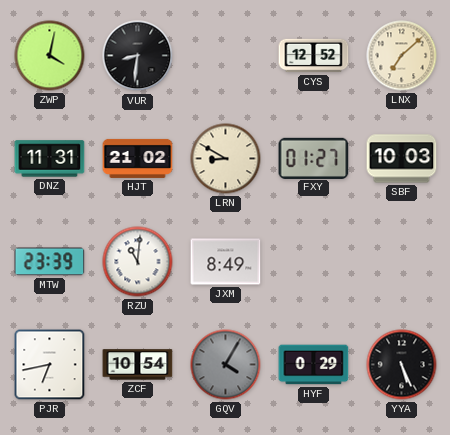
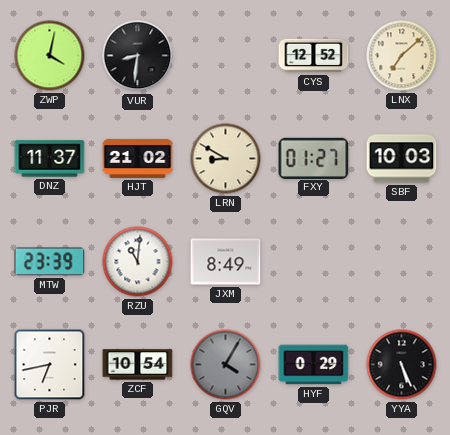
DNZ: 11:31 -> 11:37 (50, 159)
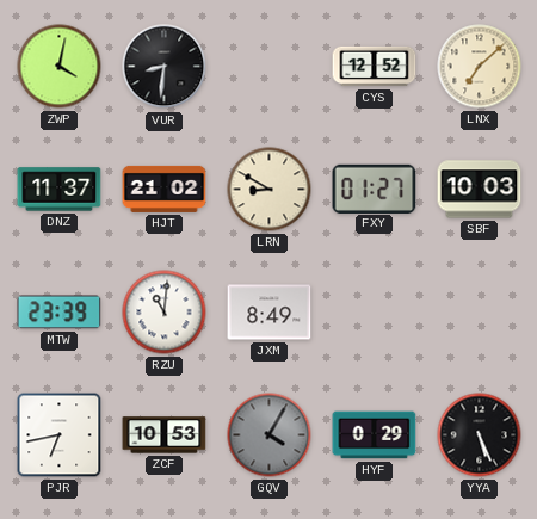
ZCF: 10:54 -> 10:53 (165, 435)
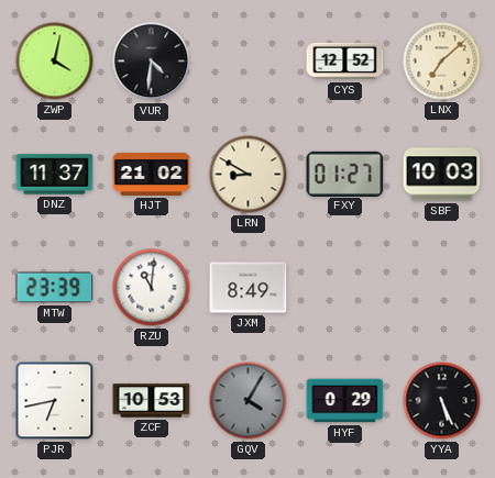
VUR: 8:31 -> 4:31 (152, 62)
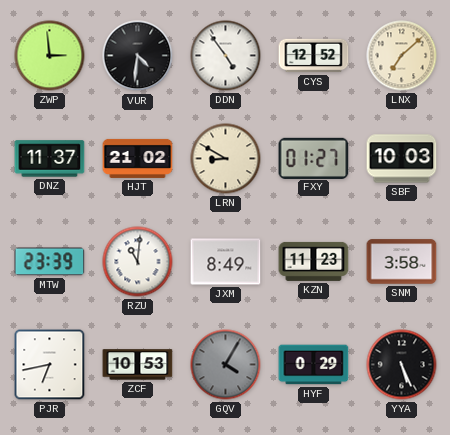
ZWP: 4:02 -> 2:59 (50, 56)
DDN: none -> 4:54 (226, 56)
KZN: none -> 11:23 (314, 261)
SNM: none -> 3:58 (402, 262)
